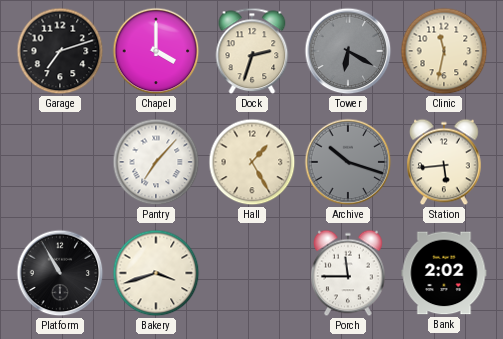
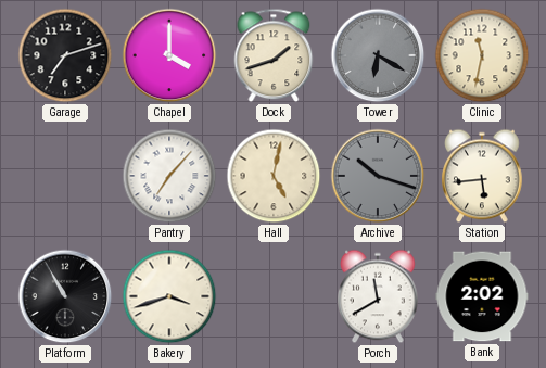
Dock: 2:33 -> 1:42 (274, 55)
Hall: 1:25 -> 5:02 (274, 176)
Porch: 11:45 -> 11:40 (379, 296)
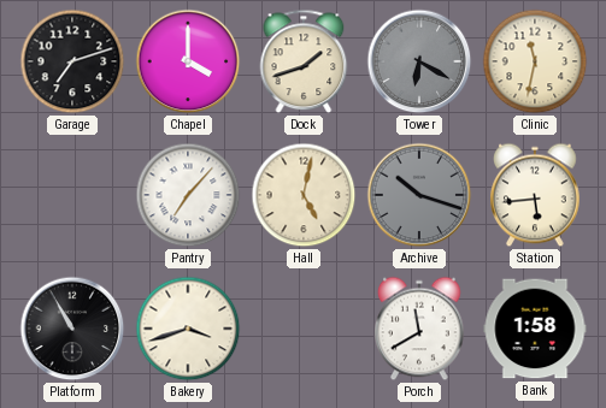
Bank: 2:02 -> 1:58 (535, 329)
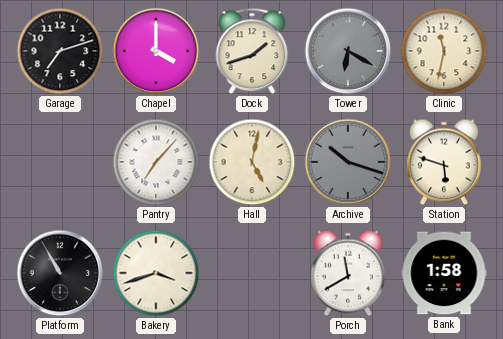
Station: 5:44 -> 5:48 (445, 162)
